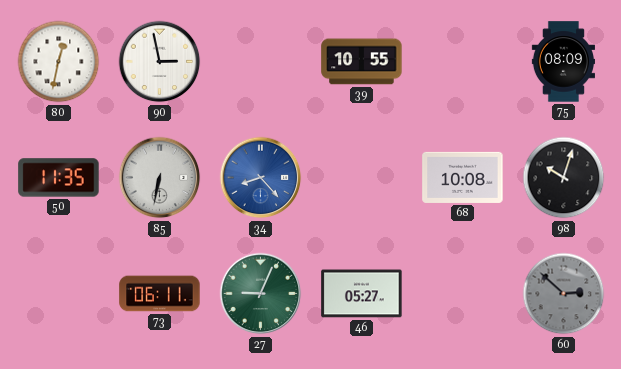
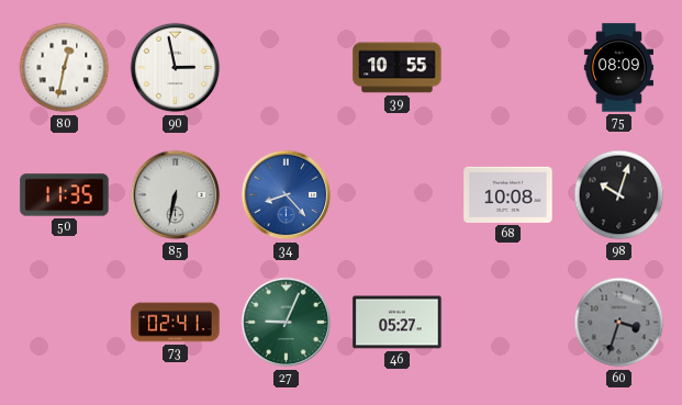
73: 06:11 -> 02:41 (176, 323)
60: 2:52 -> 3:33 (619, 323)
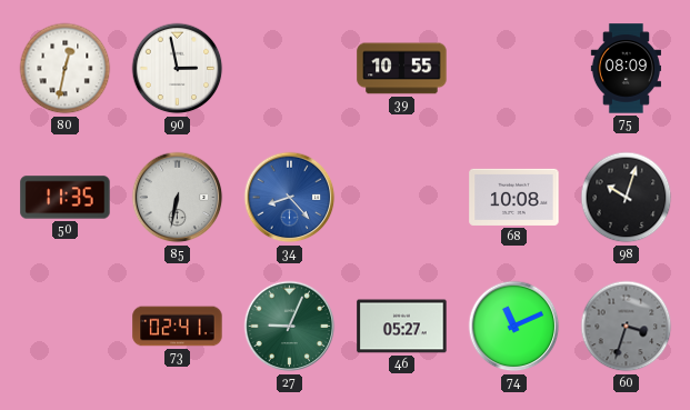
74: none -> 11:11 (514, 327)
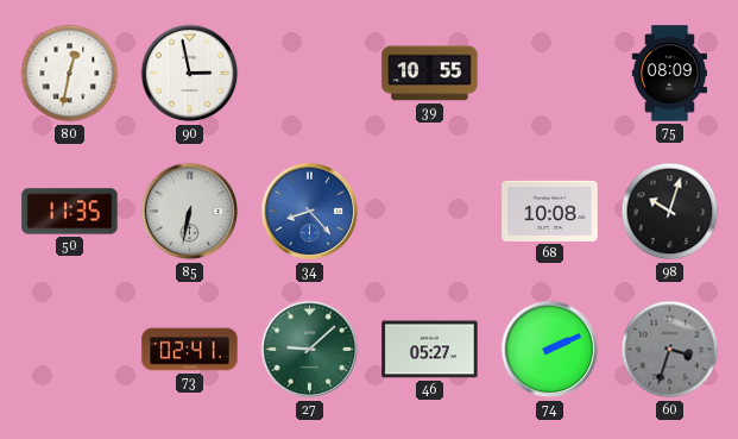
27: 9:04 -> 9:08 (310, 350)
74: 11:11 -> 2:11 (550, 350)
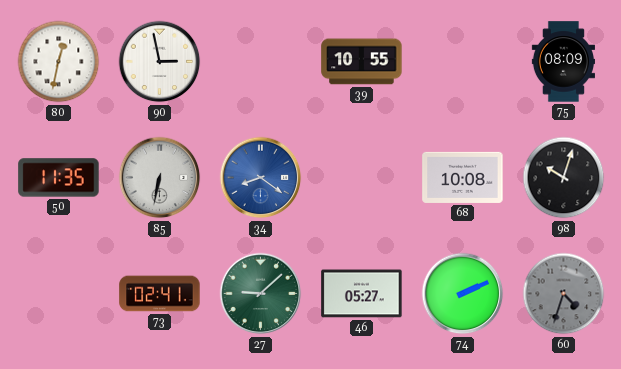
34: 8:23 -> 8:21 (261, 178)
60: 3:33 -> 4:33 (564, 294)
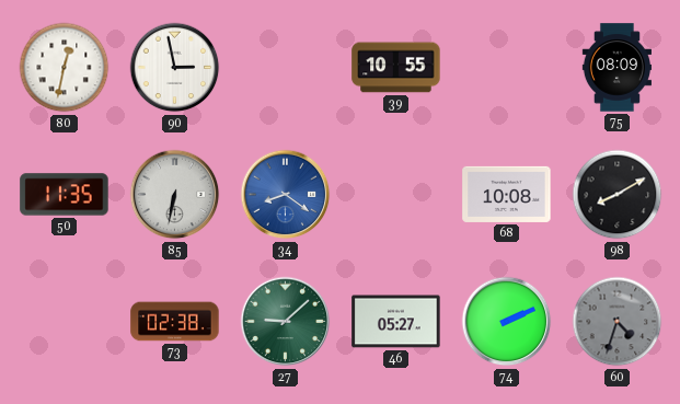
98: 10:03 -> 8:10 (618, 195)
73: 02:41 -> 02:38 (175, 322)
